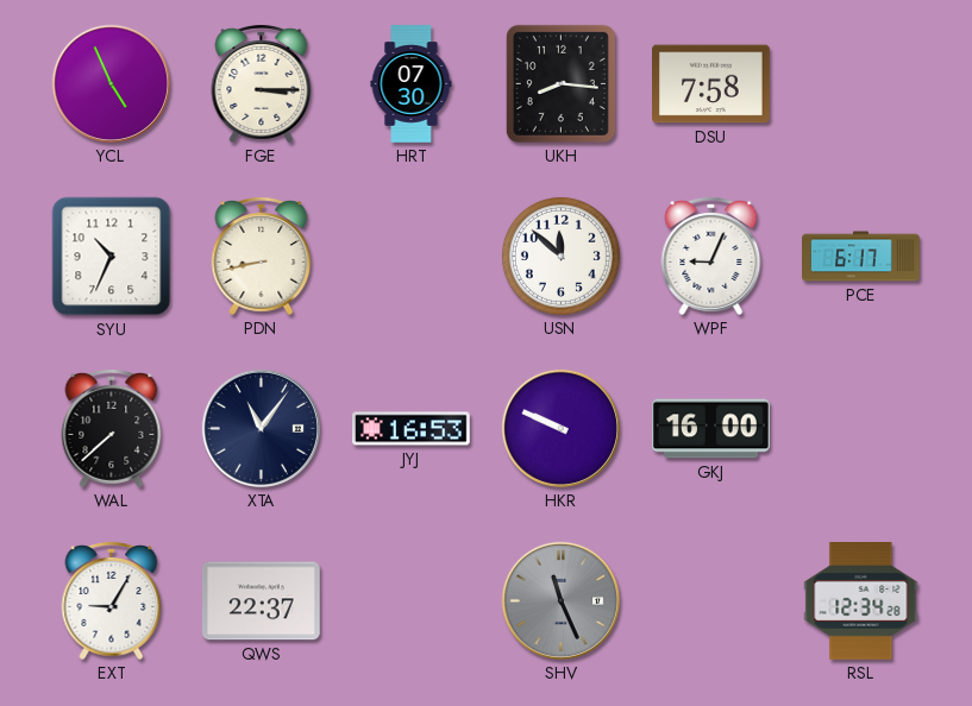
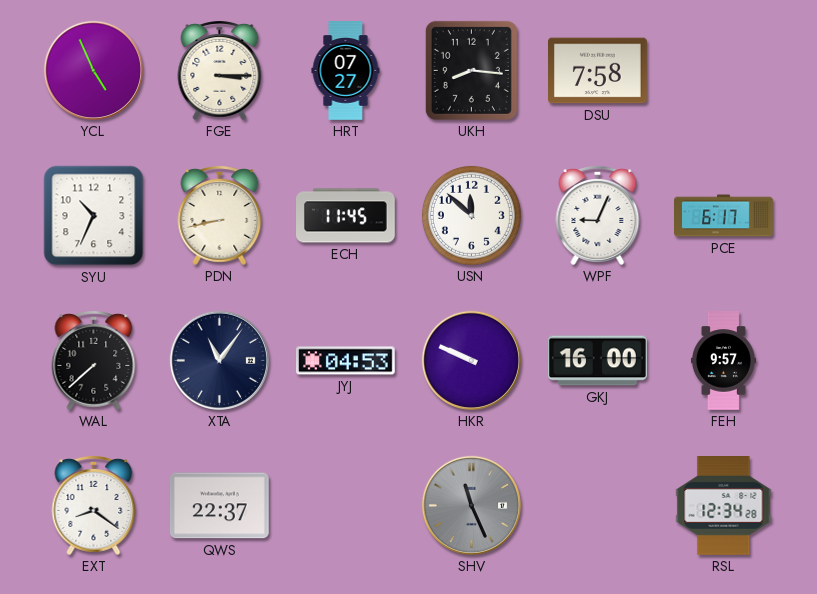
HRT: 07:30 -> 07:27 (346, 71)
ECH: none -> 11:45 (346, 216)
JYJ: 16:53 -> 04:53 (346, 361)
FEH: none -> 9:57 (723, 361)
EXT: 9:05 -> 8:21 (94, 506)
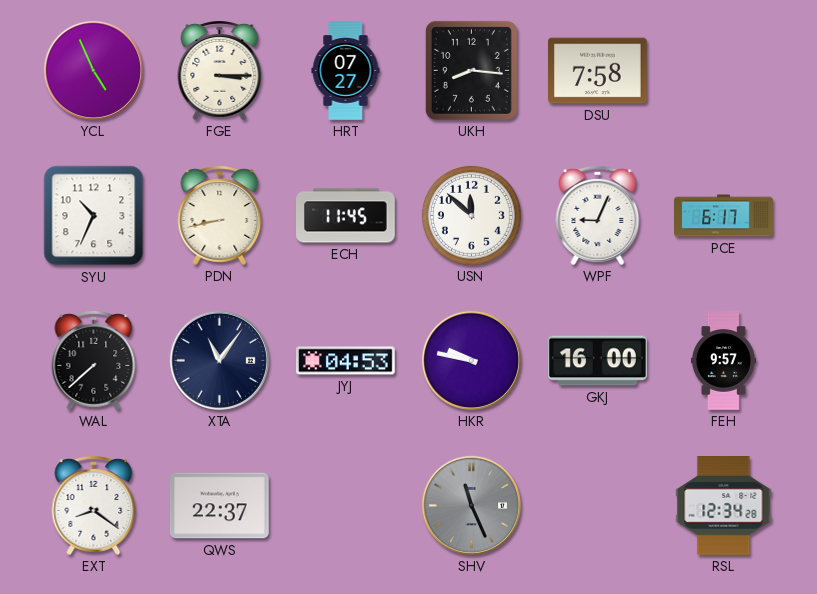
HKR: 9:49 -> 9:47 (471, 360)
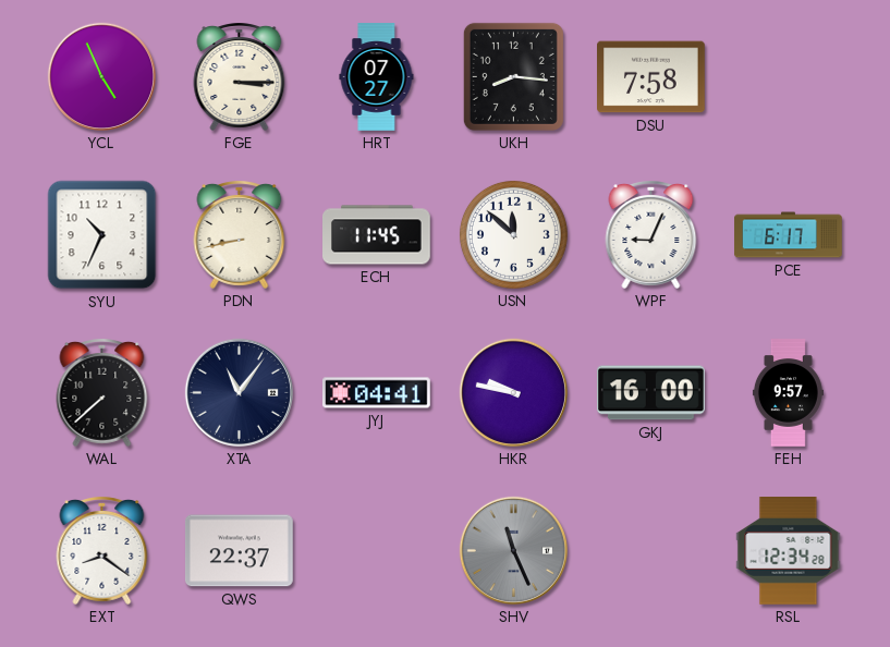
JYJ: 04:53 -> 04:41 (377, 393)
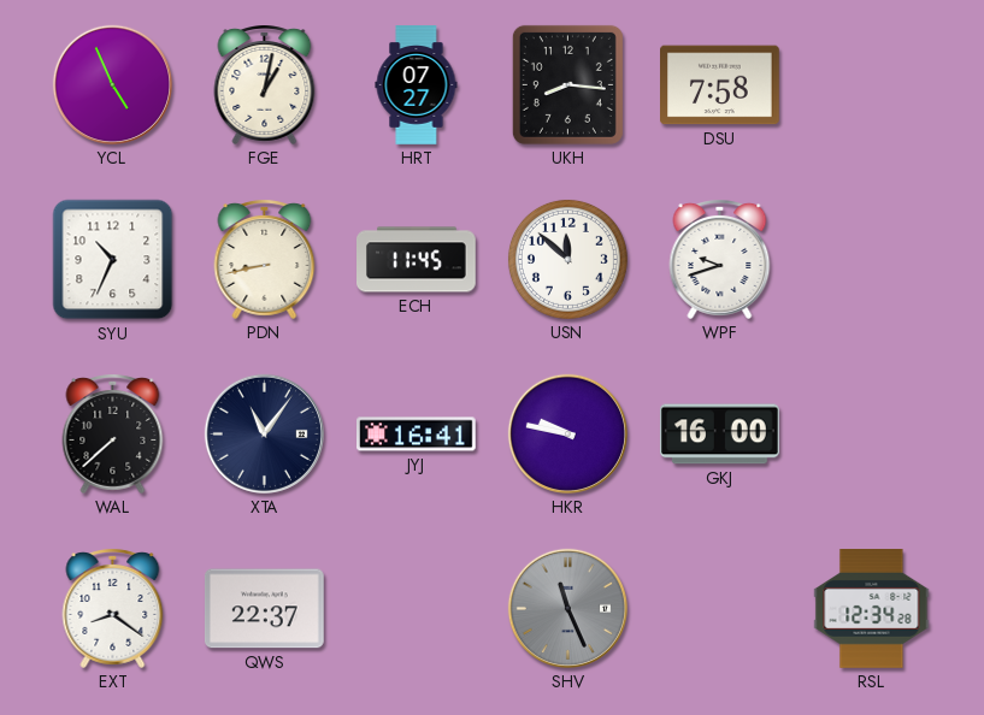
FGE: 3:15 -> 1:02 (265, 85)
WPF: 9:04 -> 9:42 (720, 260)
PCE: 6:17 -> none (789, 235)
JYJ: 04:41 -> 16:41 (417, 435)
FEH: 9:57 -> none (788, 393)
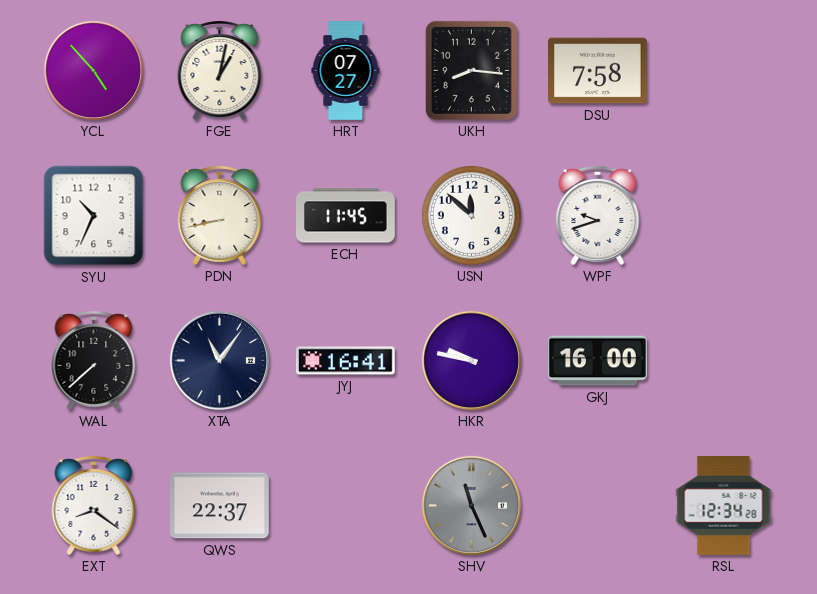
YCL: 4:56 -> 4:53 (93, 70)
